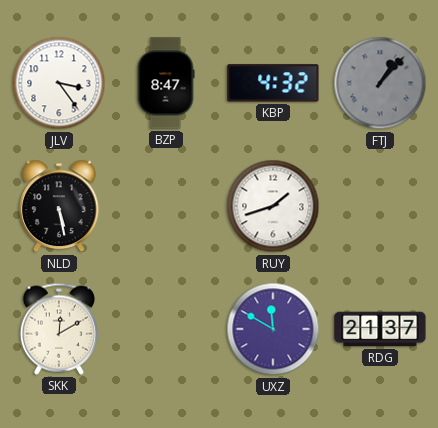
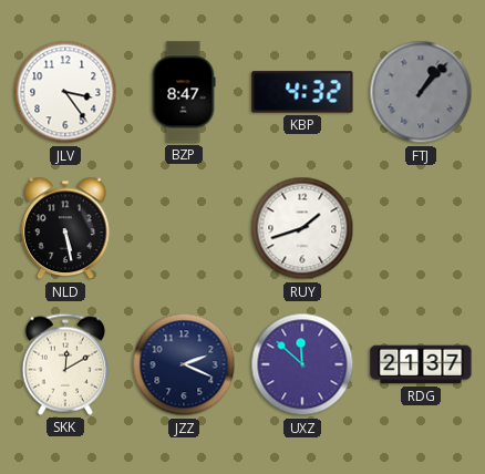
JZZ: none -> 2:19 (184, 364)
UXZ: 11:50 -> 11:52 (302, 364)
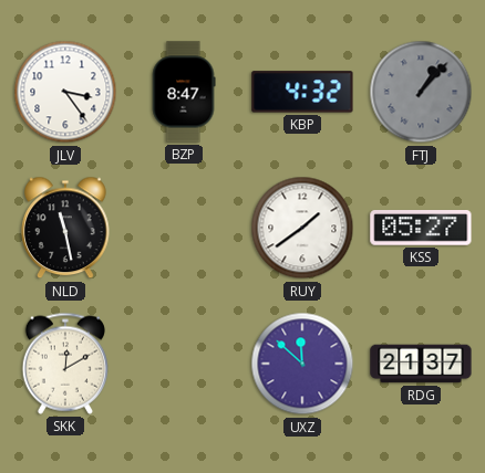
NLD: 5:28 -> 11:28 (65, 228)
RUY: 1:42 -> 1:39 (302, 228)
KSS: none -> 05:27 (421, 229)
JZZ: 2:19 -> none (184, 364)
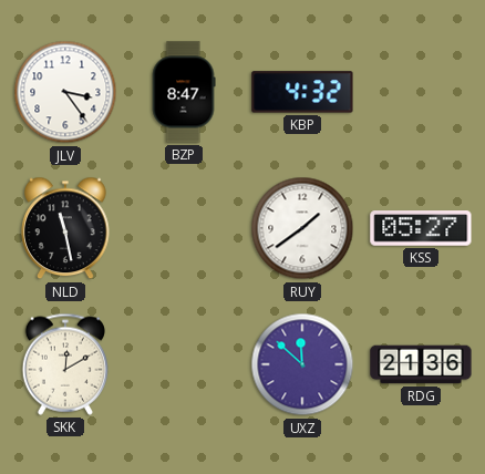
FTJ: 1:07 -> none (421, 92)
RDG: 21:37 -> 21:36 (421, 364)
